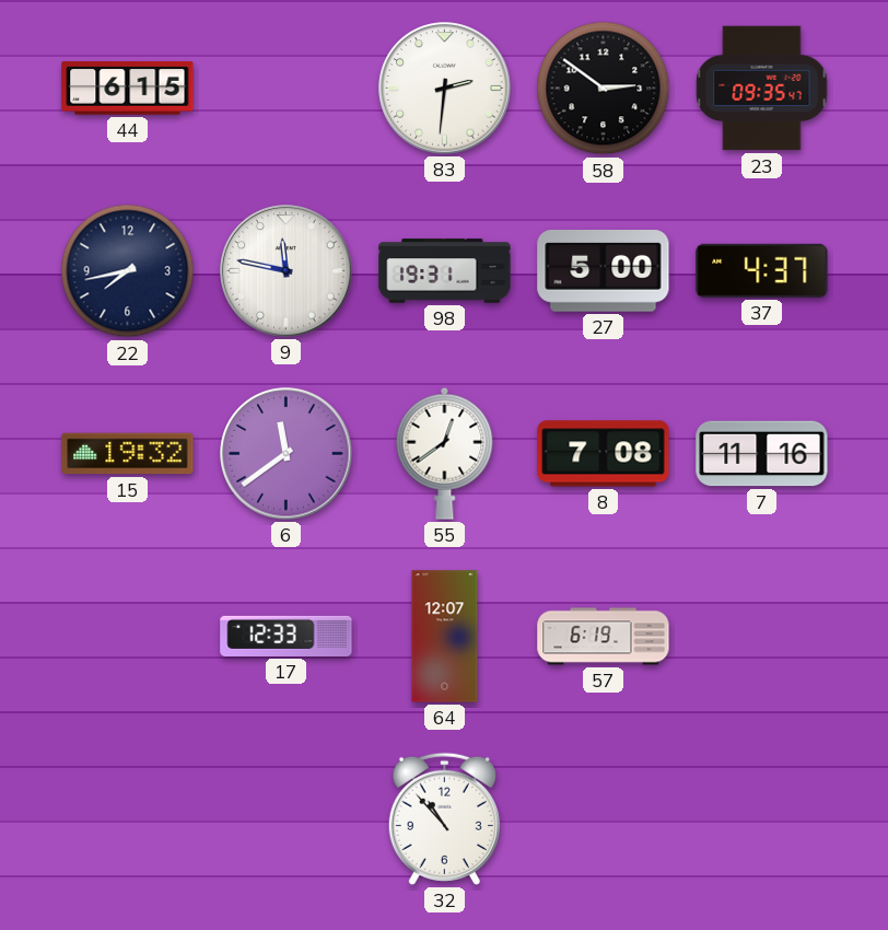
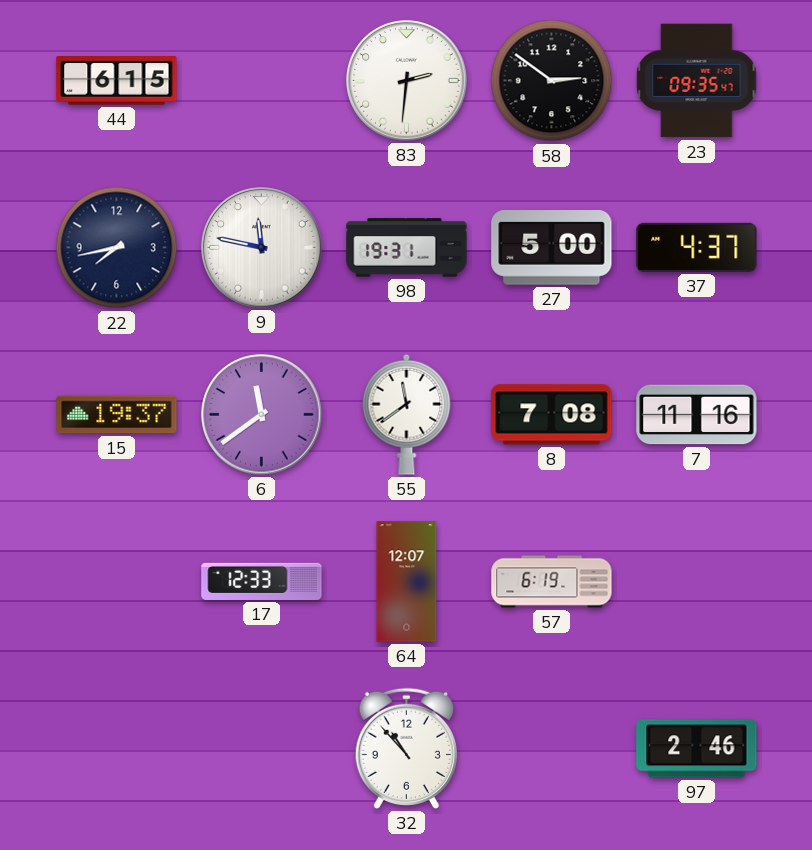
15: 19:32 -> 19:37 (117, 415)
55: 12:39 -> 11:39 (407, 414)
97: none -> 2:46 (697, 749)
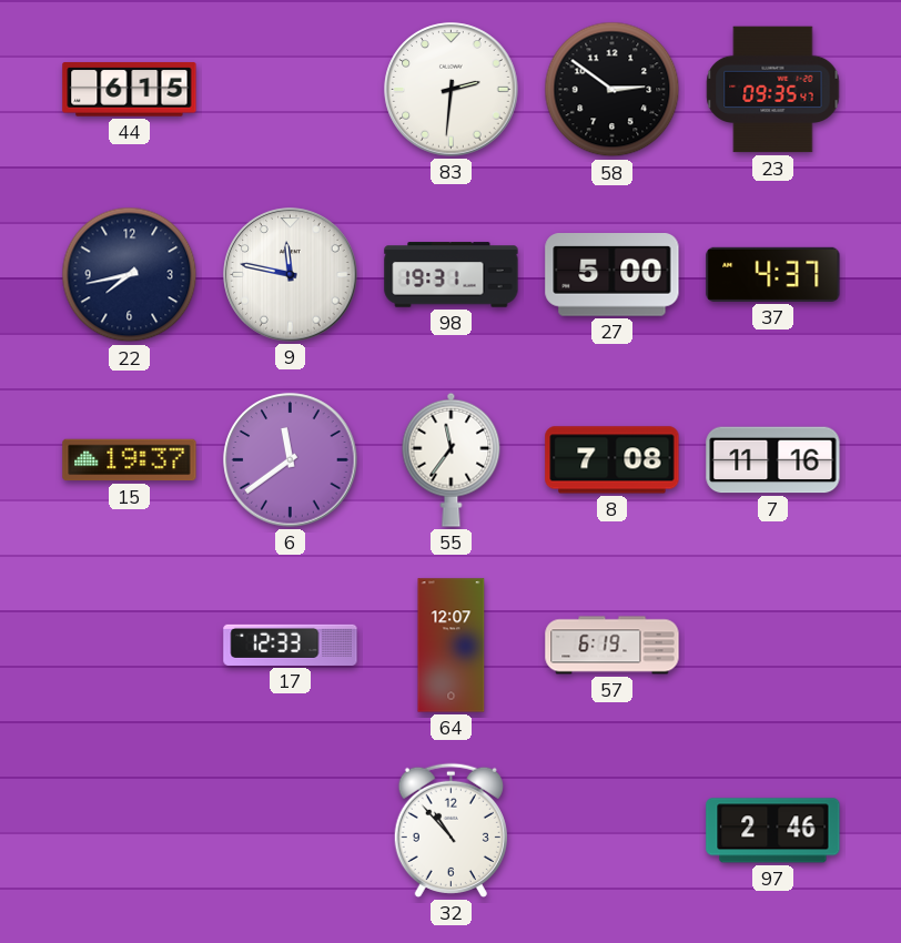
55: 11:39 -> 11:36 (452, 459)
